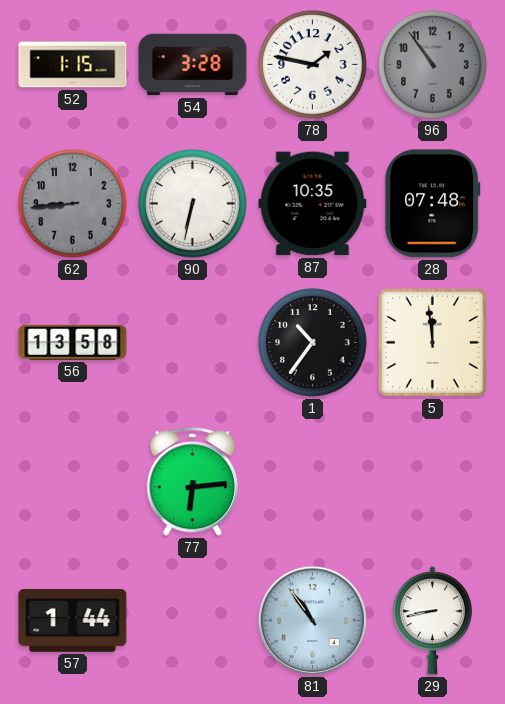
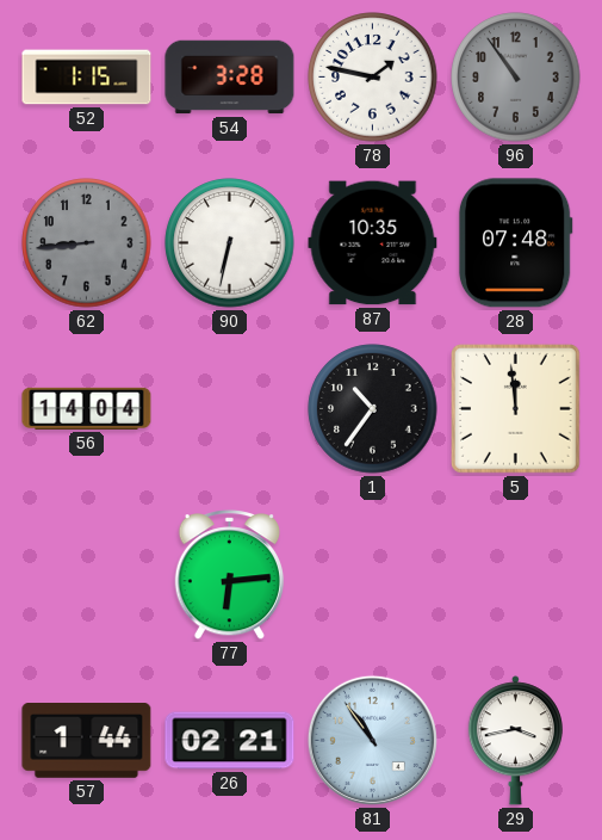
56: 13:58 -> 14:04 (87, 408)
26: none -> 02:21 (230, 741)
29: 8:43 -> 3:43 (515, 741)
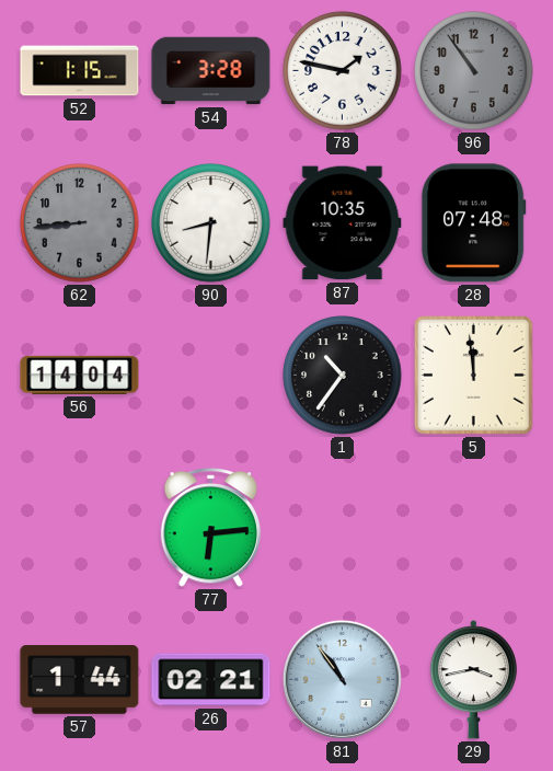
90: 6:32 -> 8:31 (211, 223)
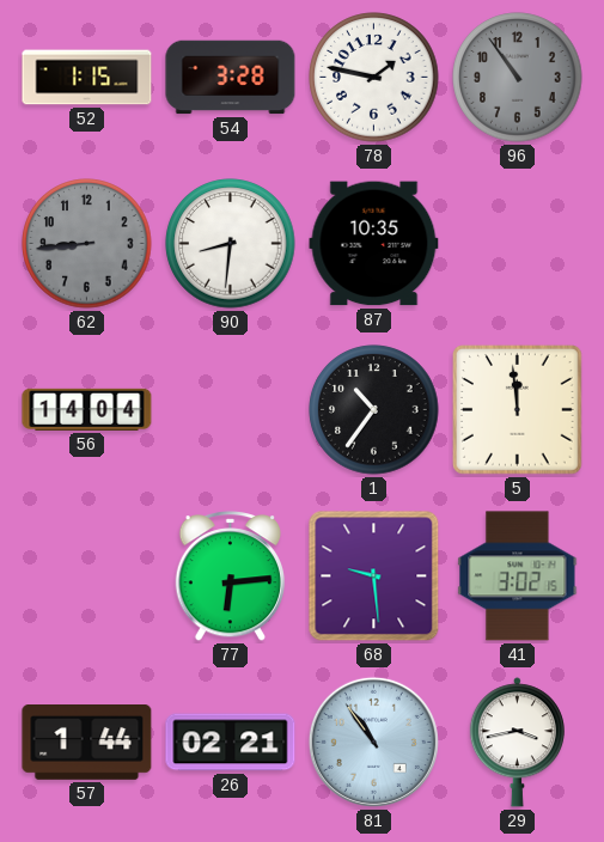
28: 07:48 -> none (473, 223)
68: none -> 9:29 (374, 576)
41: none -> 3:02 (518, 576)
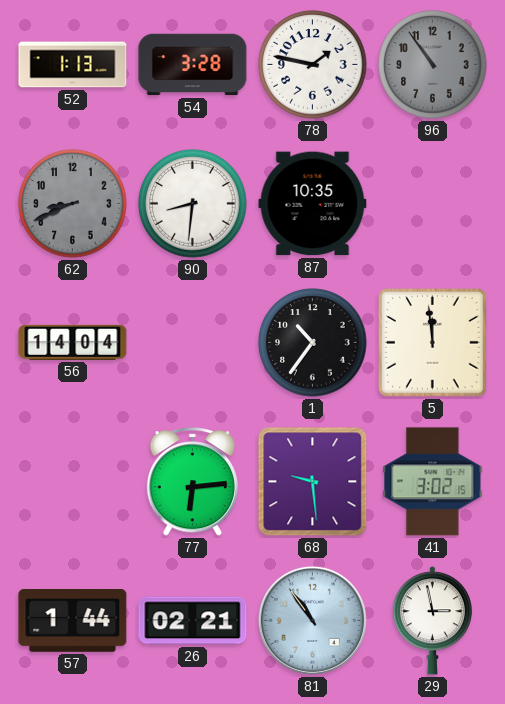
52: 1:15 -> 1:13 (73, 65)
62: 8:44 -> 8:41 (73, 204)
29: 3:43 -> 2:58 (432, 621)
